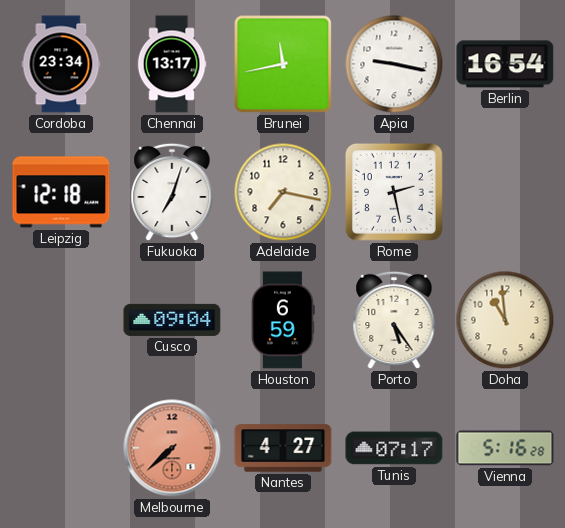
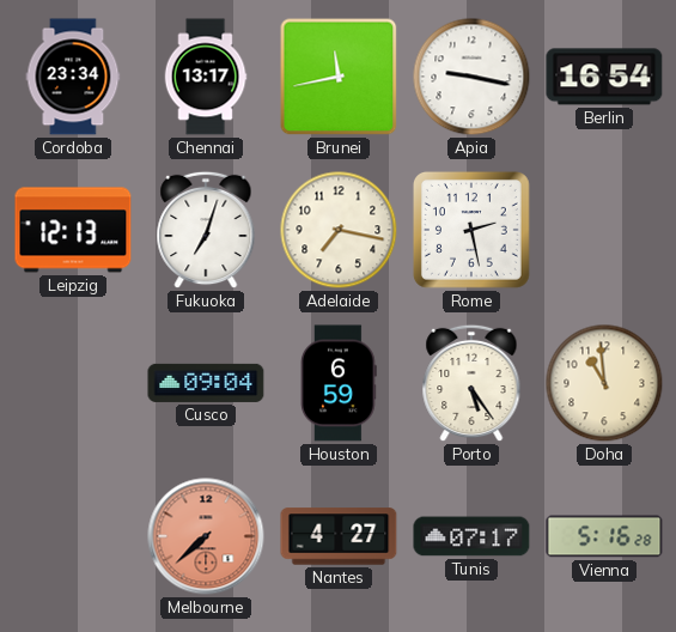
Leipzig: 12:18 -> 12:13 (73, 230)
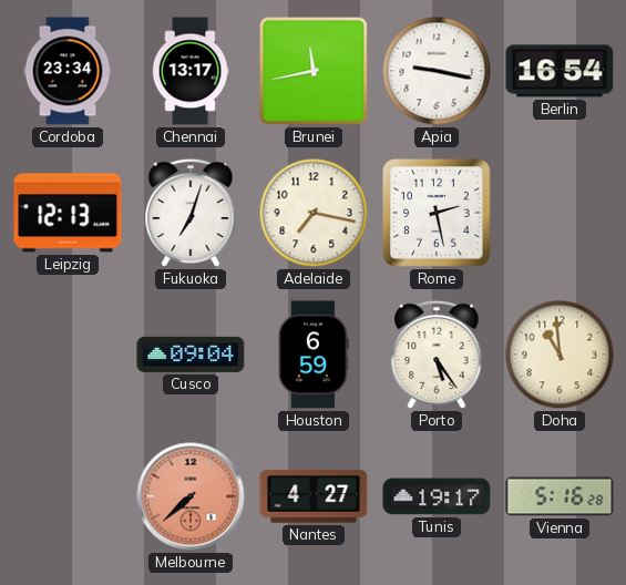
Tunis: 07:17 -> 19:17 (437, 496)
